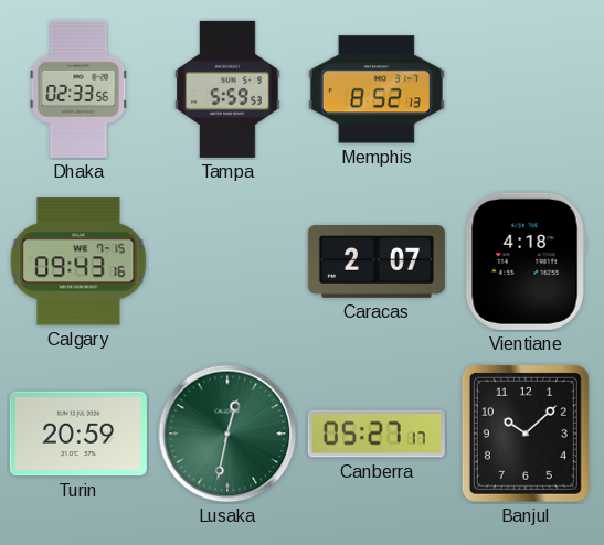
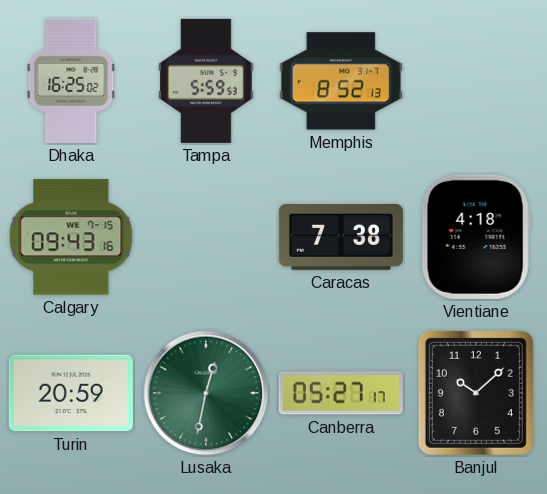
Dhaka: 02:33 -> 16:25 (71, 81)
Caracas: 2:07 -> 7:38 (341, 237)
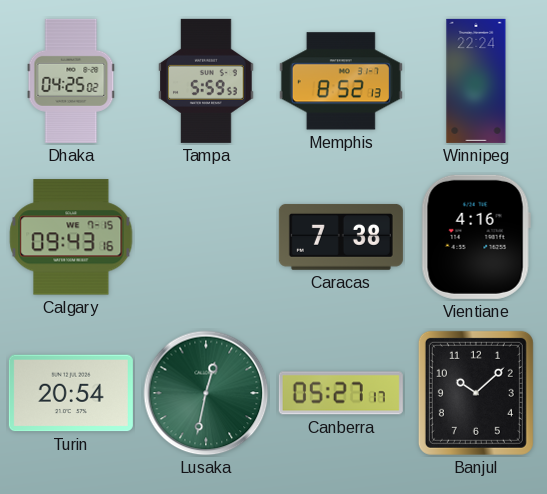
Dhaka: 16:25 -> 04:25 (71, 81)
Winnipeg: none -> 22:24 (476, 81)
Vientiane: 4:18 -> 4:16 (476, 237)
Turin: 20:59 -> 20:54 (71, 393)
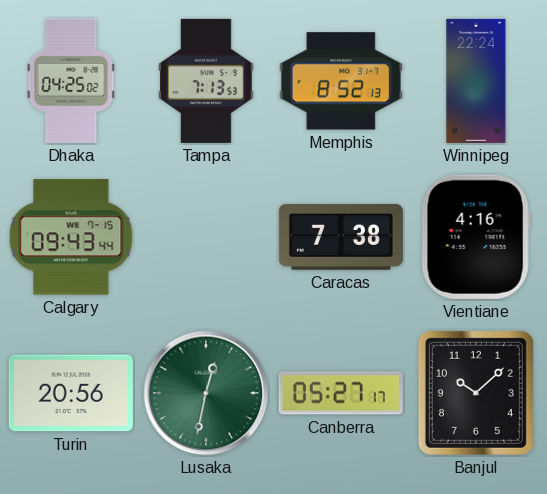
Tampa: 5:59 -> 7:13 (206, 81)
Calgary: 09:43:16 -> 09:43:44 (71, 237)
Turin: 20:54 -> 20:56 (71, 393)
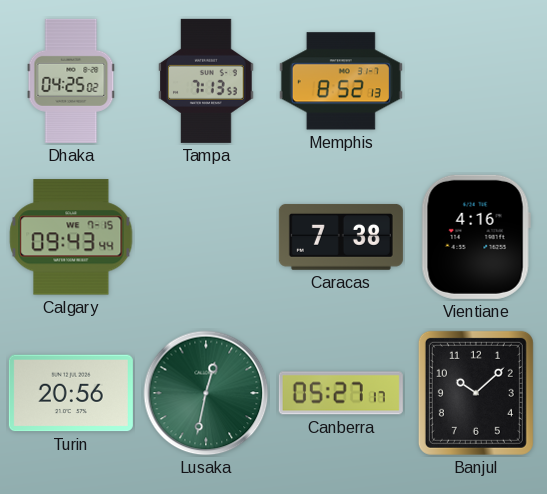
Winnipeg: 22:24 -> none (476, 81)
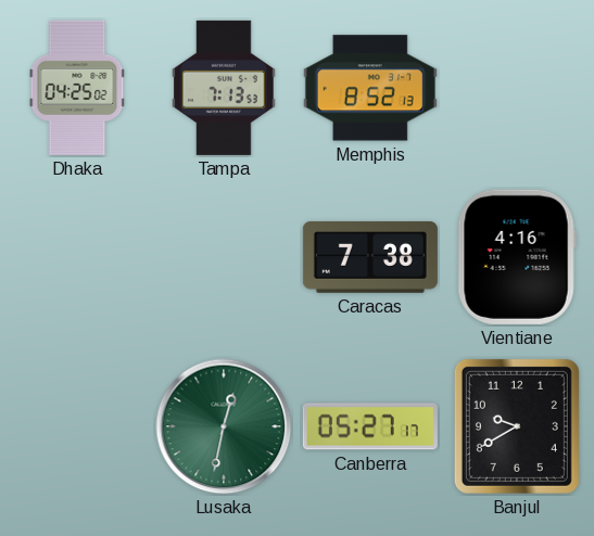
Calgary: 09:43 -> none (71, 237)
Turin: 20:56 -> none (71, 393)
Banjul: 10:08 -> 9:40 (517, 426)
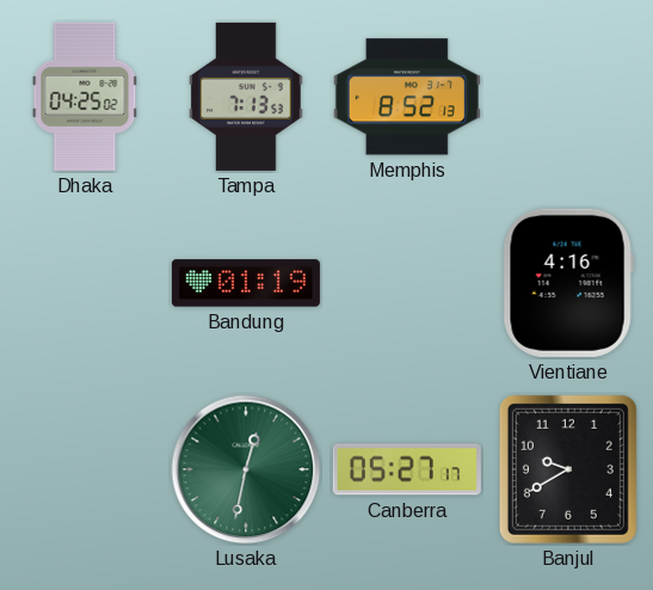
Bandung: none -> 01:19 (246, 283)
Caracas: 7:38 -> none (370, 257)
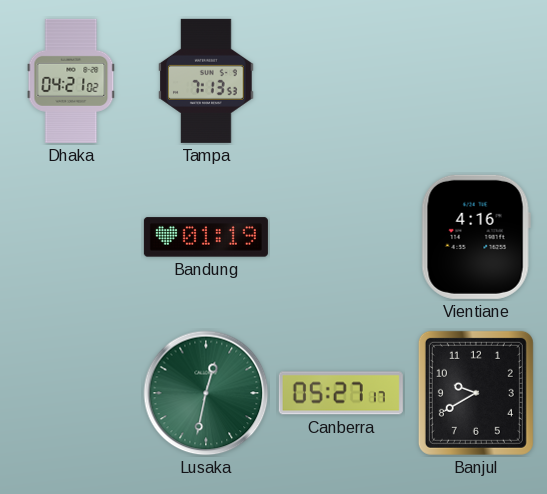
Dhaka: 04:25 -> 04:21 (71, 81)
Memphis: 8:52 -> none (407, 97)
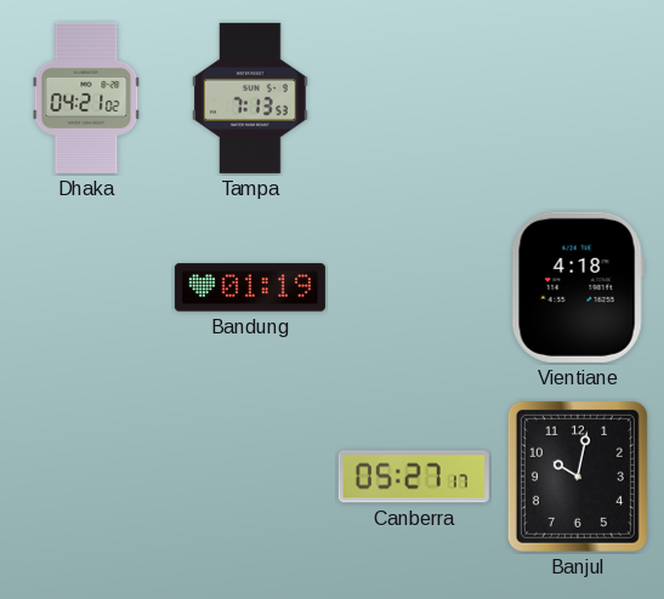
Vientiane: 4:16 -> 4:18 (578, 287)
Lusaka: 12:32 -> none (206, 393)
Banjul: 9:40 -> 10:02 (578, 477)
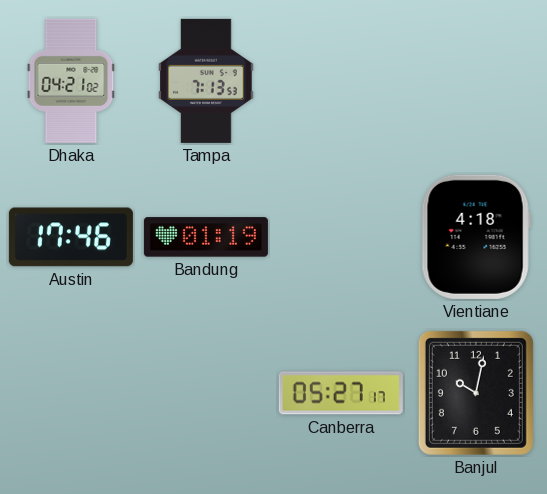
Austin: none -> 17:46 (71, 237)
